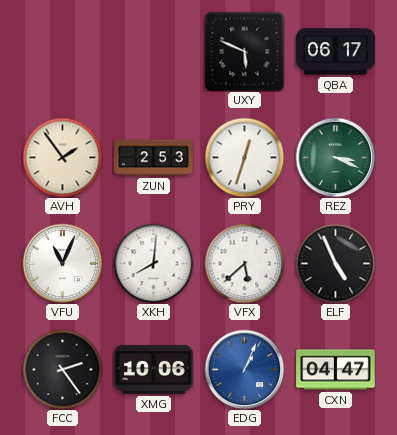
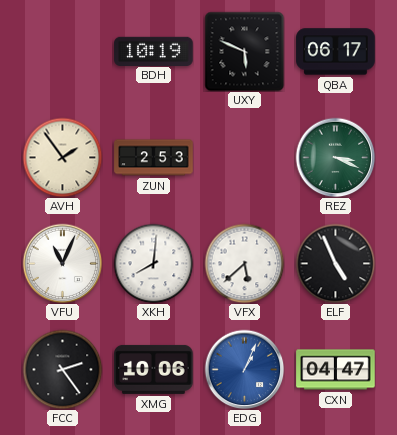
BDH: none -> 10:19 (154, 51)
PRY: 12:33 -> none (244, 157)
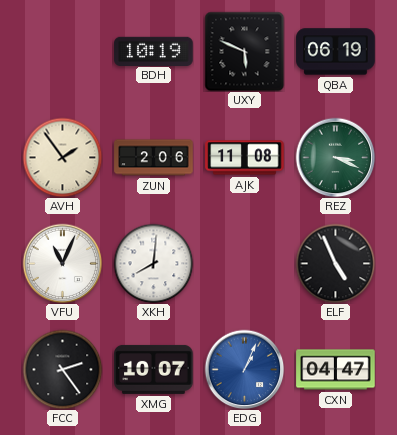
QBA: 06:17 -> 06:19 (336, 52)
ZUN: 2:53 -> 2:06 (154, 158)
AJK: none -> 11:08 (245, 158)
VFX: 5:38 -> none (244, 263)
XMG: 10:06 -> 10:07 (154, 369)
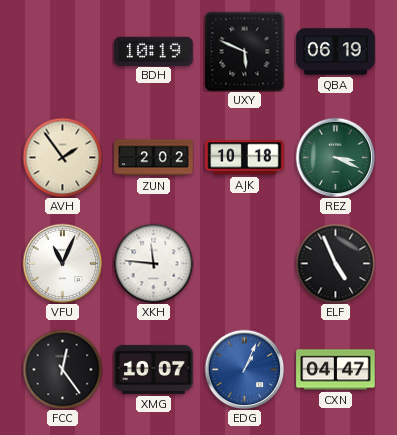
ZUN: 2:06 -> 2:02 (154, 158)
AJK: 11:08 -> 10:18 (245, 158)
XKH: 8:01 -> 11:46 (153, 263)
FCC: 2:24 -> 12:24 (62, 369)
